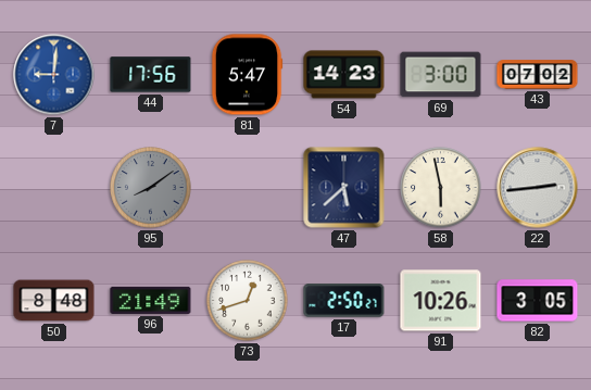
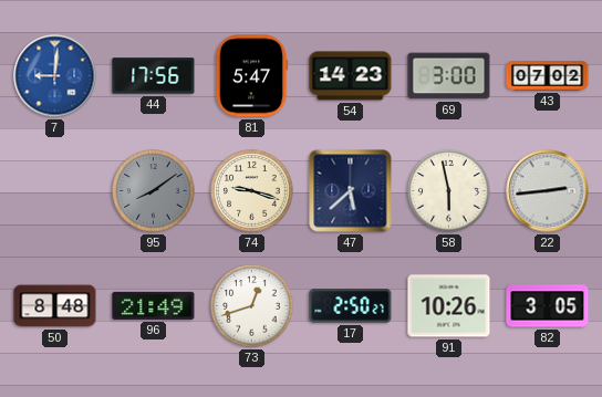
74: none -> 9:18 (252, 191)
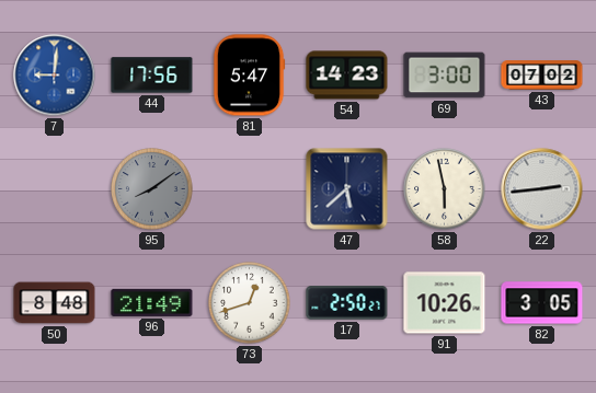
74: 9:18 -> none (252, 191)
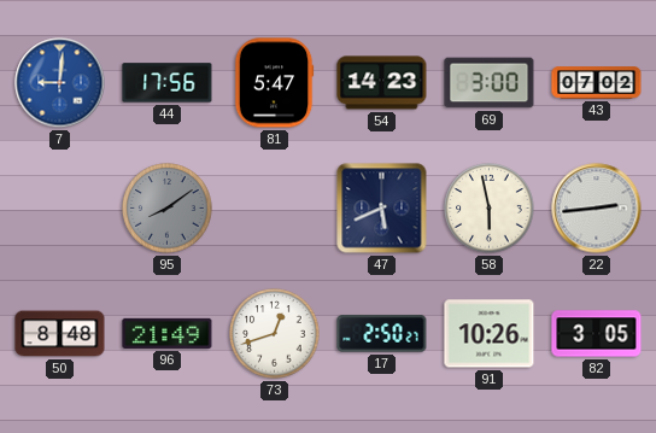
47: 5:38 -> 5:41 (382, 209)
